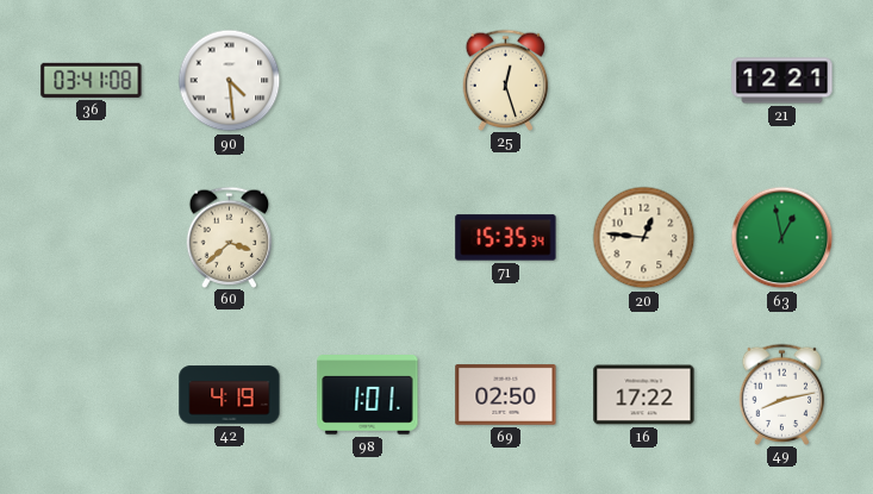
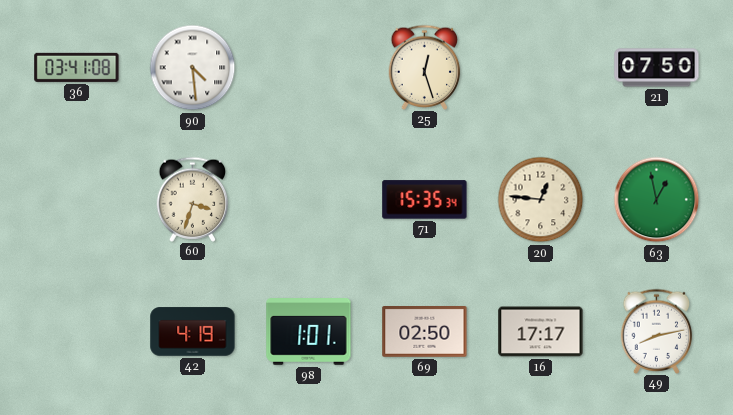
21: 12:21 -> 07:50 (657, 68)
60: 3:38 -> 3:33 (193, 199)
16: 17:22 -> 17:17 (541, 332)
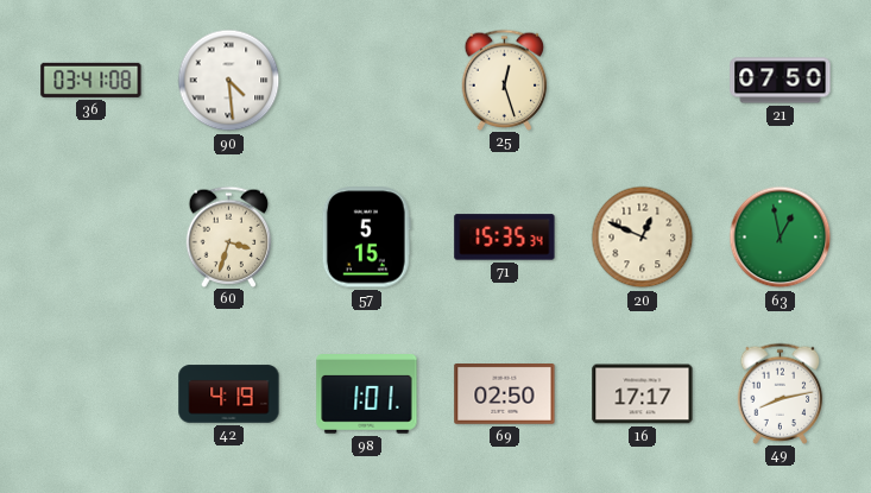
57: none -> 5:15 (366, 238)
20: 12:46 -> 12:49 (643, 238)
